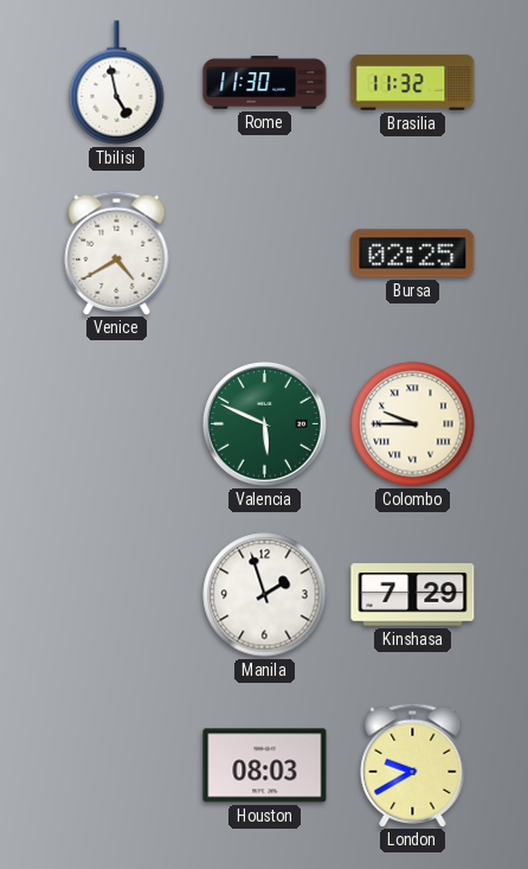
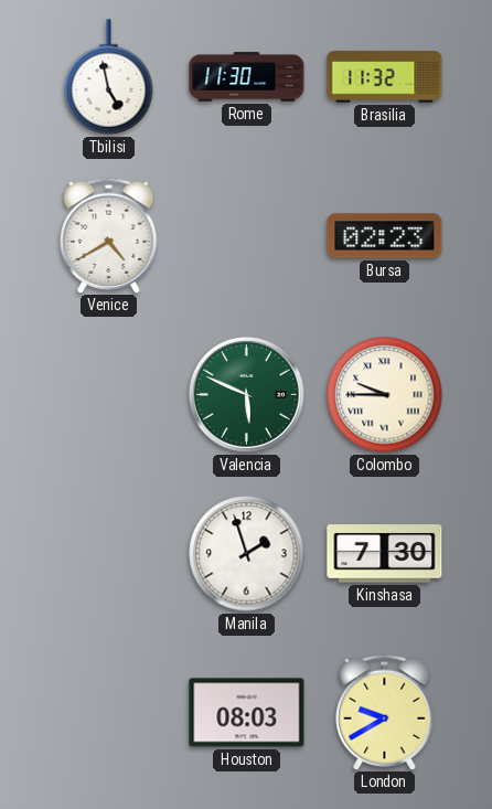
Bursa: 02:25 -> 02:23 (385, 236)
Kinshasa: 7:29 -> 7:30 (385, 554)
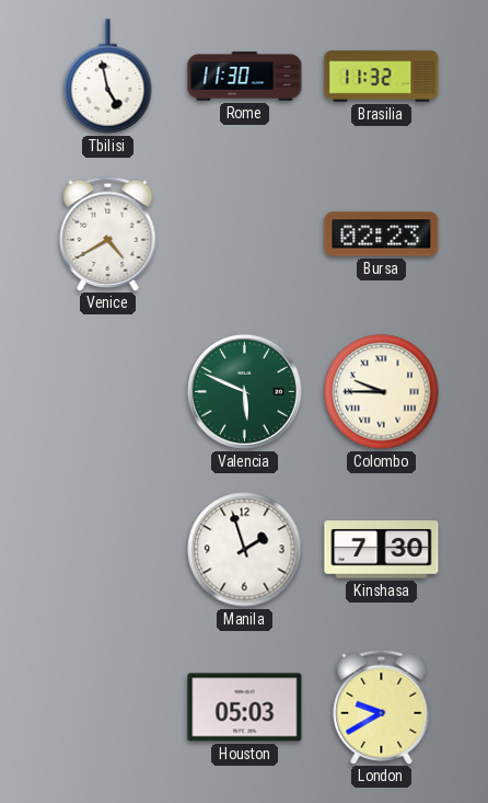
Houston: 08:03 -> 05:03 (245, 708)
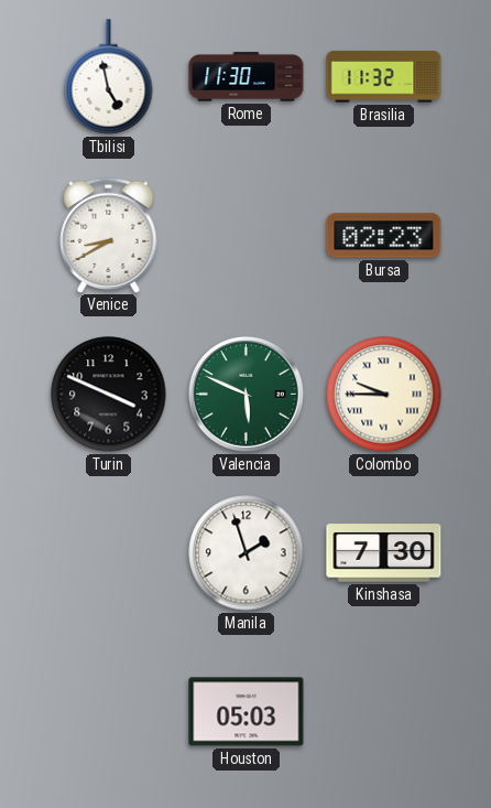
Venice: 4:40 -> 8:40 (109, 235)
Turin: none -> 3:49 (109, 395)
London: 9:40 -> none (382, 707)
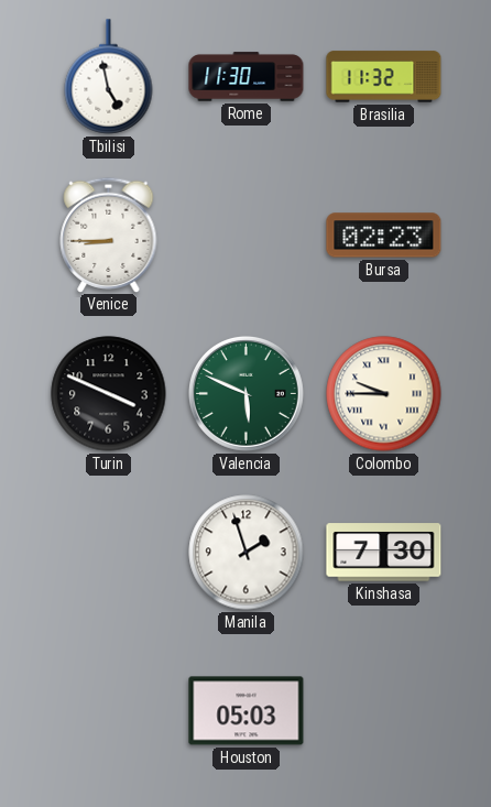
Venice: 8:40 -> 8:45 (109, 235)
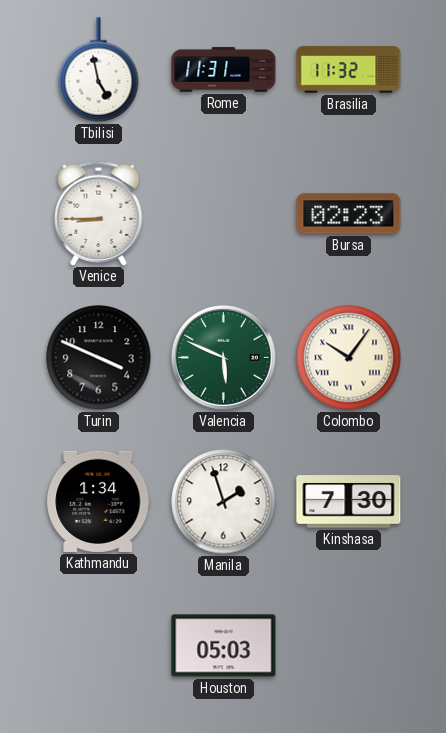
Rome: 11:30 -> 11:31 (224, 70)
Colombo: 9:45 -> 10:06 (349, 358)
Kathmandu: none -> 1:34 (99, 501)
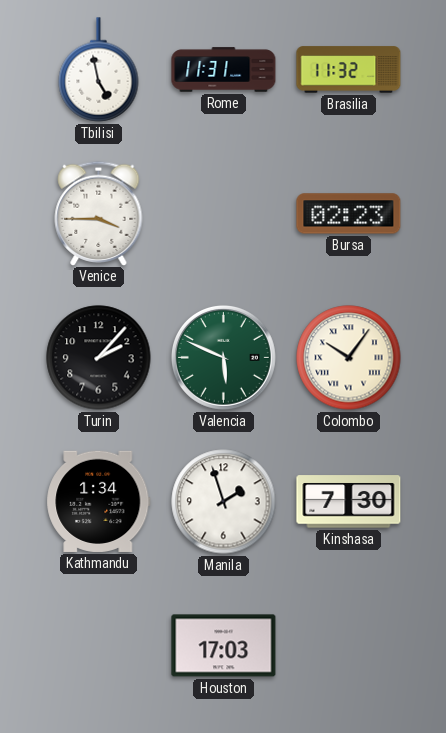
Venice: 8:45 -> 3:45 (99, 213)
Turin: 3:49 -> 2:07 (99, 358)
Houston: 05:03 -> 17:03 (224, 646)
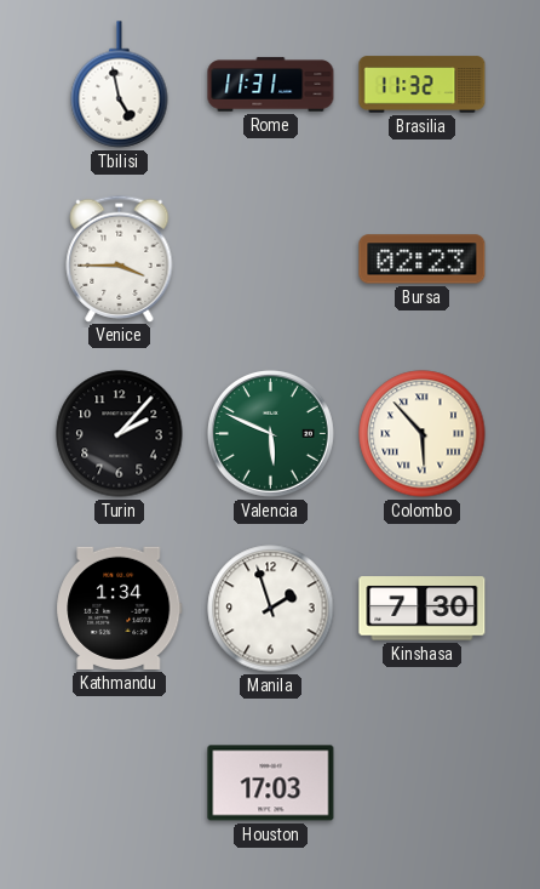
Colombo: 10:06 -> 5:53 (423, 434)
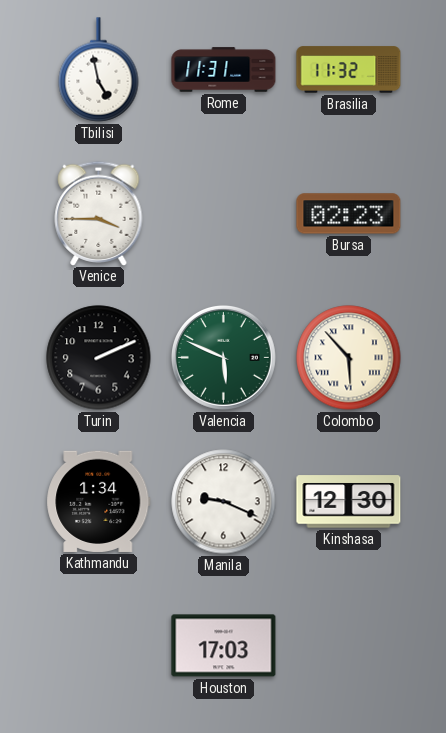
Turin: 2:07 -> 2:11 (99, 358)
Manila: 1:57 -> 9:19 (224, 502)
Kinshasa: 7:30 -> 12:30 (349, 502)
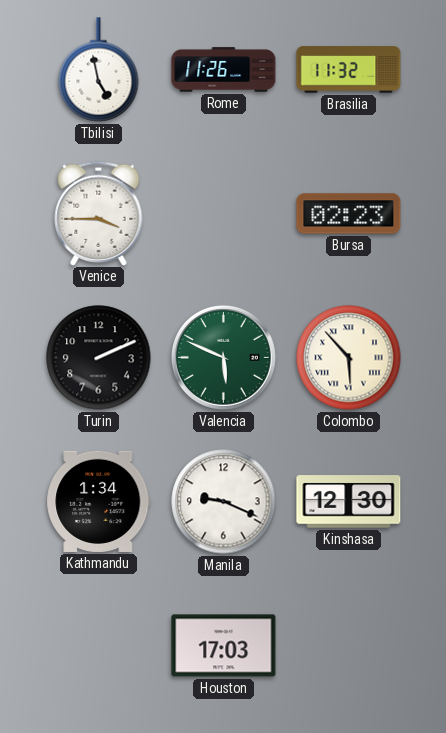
Rome: 11:31 -> 11:26 (224, 70)
